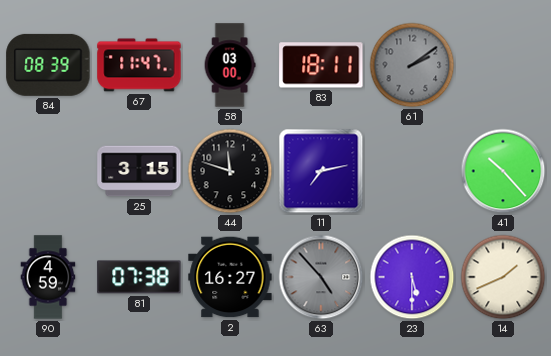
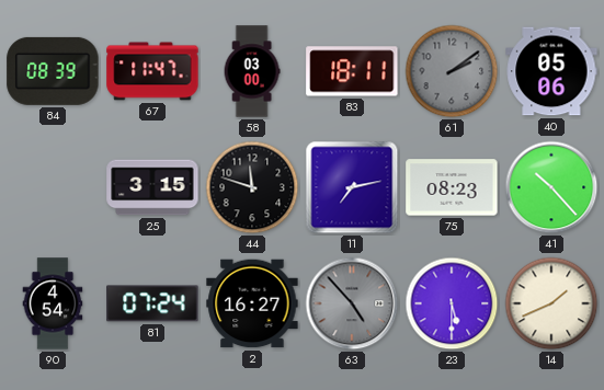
40: none -> 05:06 (551, 71)
75: none -> 08:23 (452, 187)
90: 4:59 -> 4:54 (53, 303)
81: 07:38 -> 07:24 (152, 303)
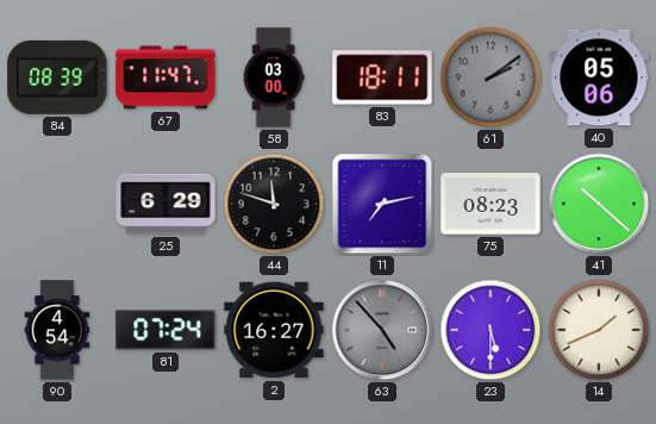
25: 3:15 -> 6:29 (165, 204)
41: 10:23 -> 10:22 (599, 204)
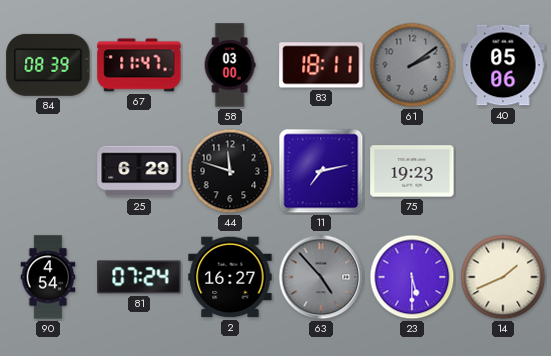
75: 08:23 -> 19:23 (412, 171)
41: 10:22 -> none (599, 204)
